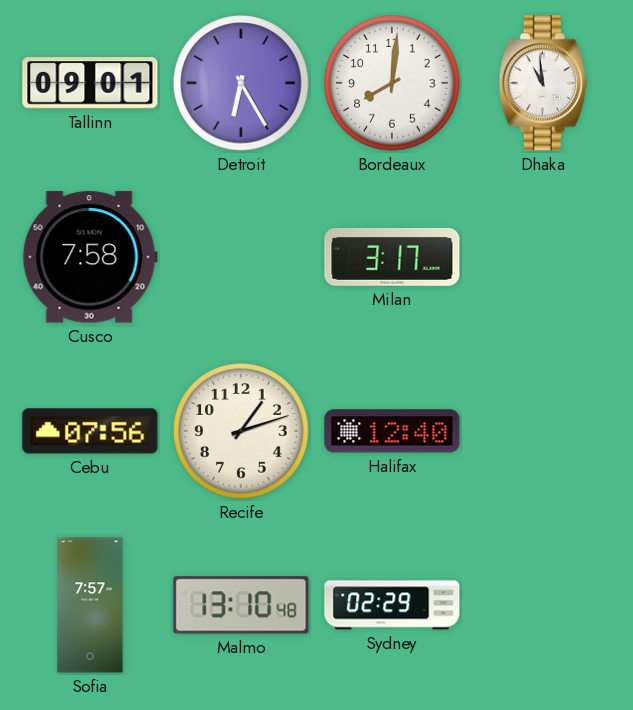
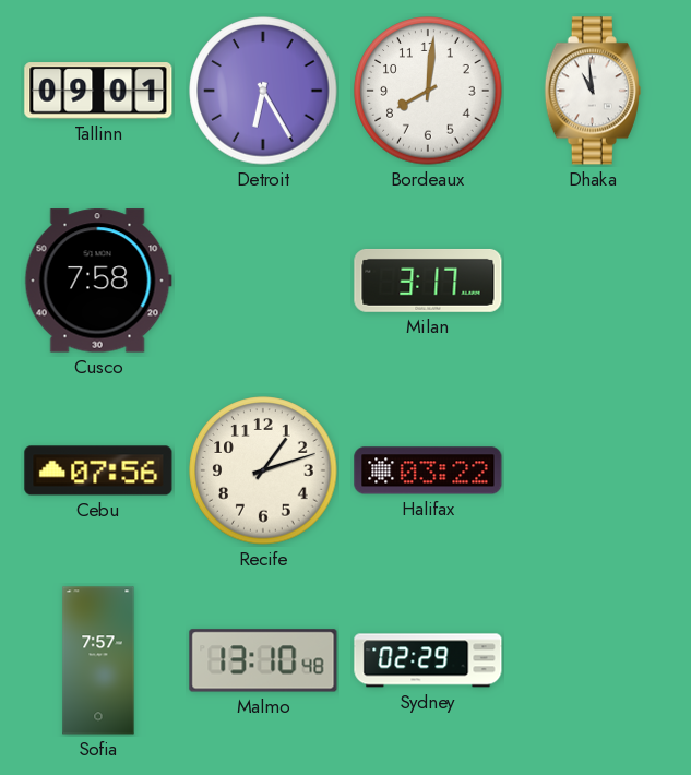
Halifax: 12:40 -> 03:22 (428, 470)
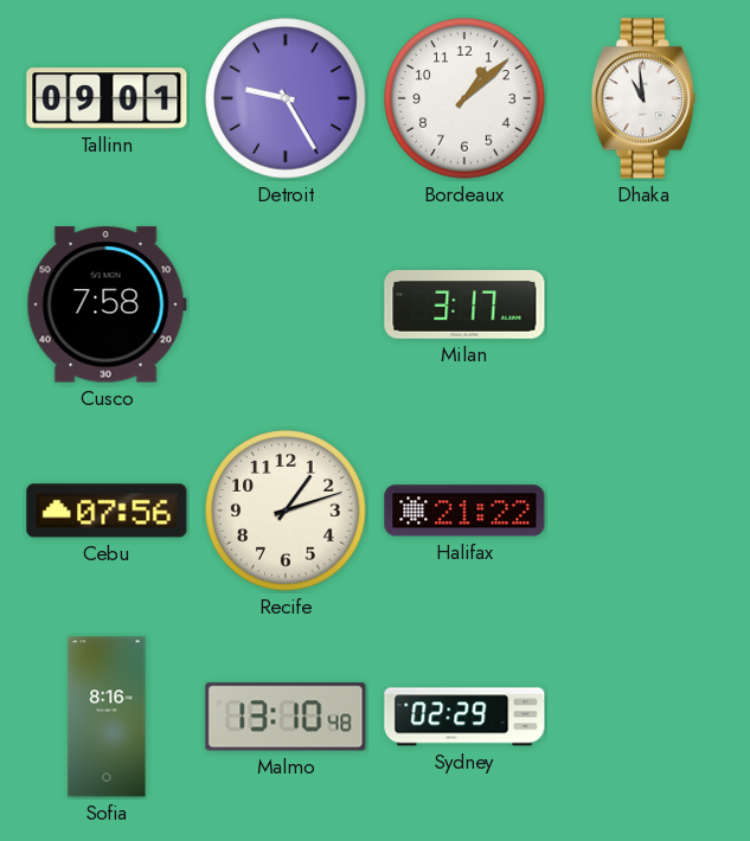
Detroit: 6:25 -> 9:25 (286, 98)
Bordeaux: 8:01 -> 1:08 (464, 98)
Halifax: 03:22 -> 21:22 (464, 511)
Sofia: 7:57 -> 8:16 (107, 717)
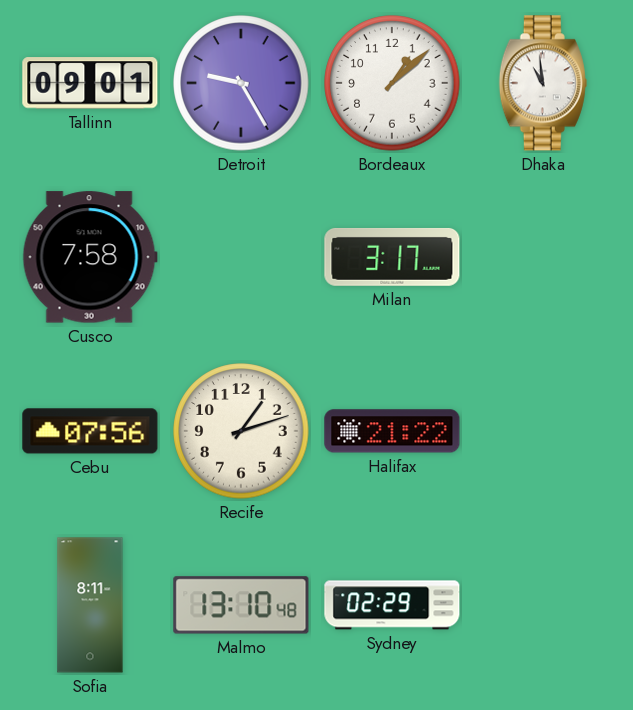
Sofia: 8:16 -> 8:11 (90, 605)
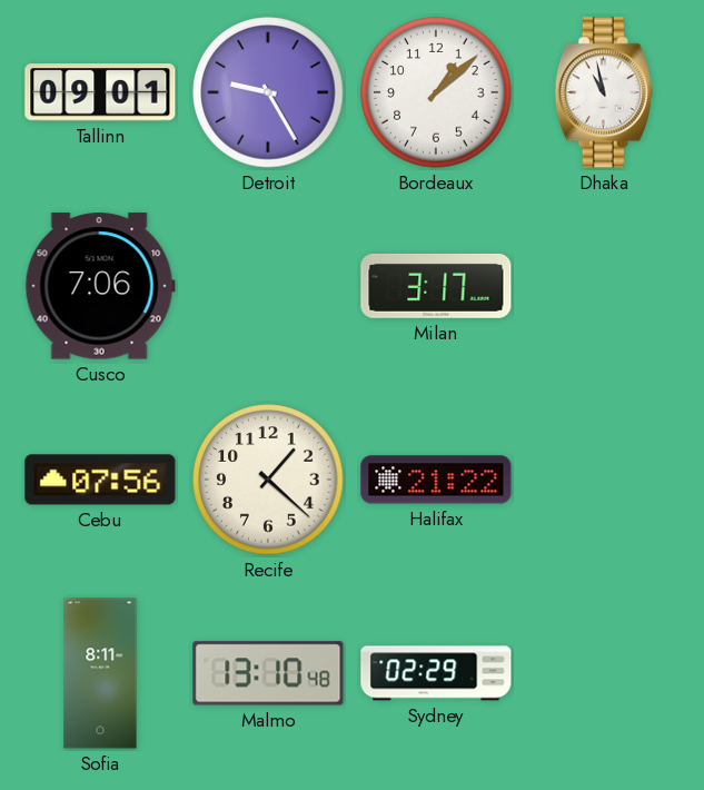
Dhaka: 10:59 -> 10:58 (604, 92)
Cusco: 7:58 -> 7:06 (100, 286)
Recife: 1:12 -> 1:22 (268, 480)
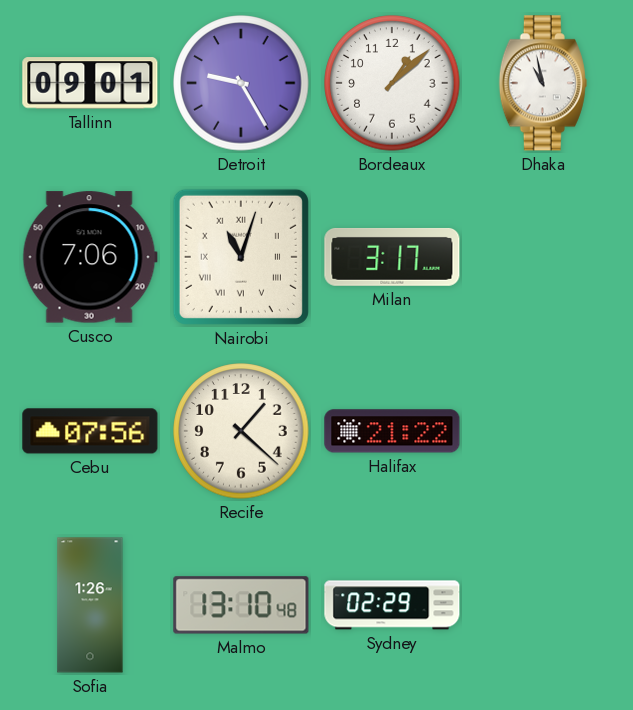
Nairobi: none -> 11:03 (241, 257)
Sofia: 8:11 -> 1:26 (90, 605)
